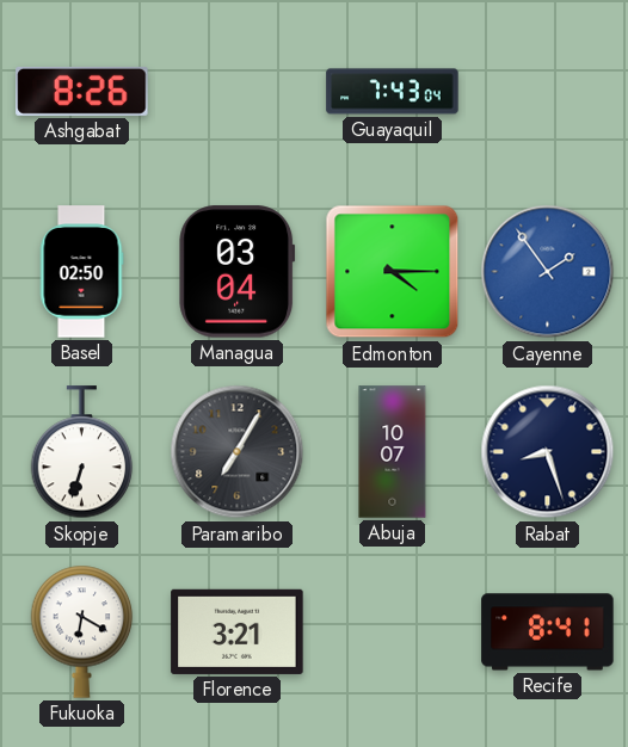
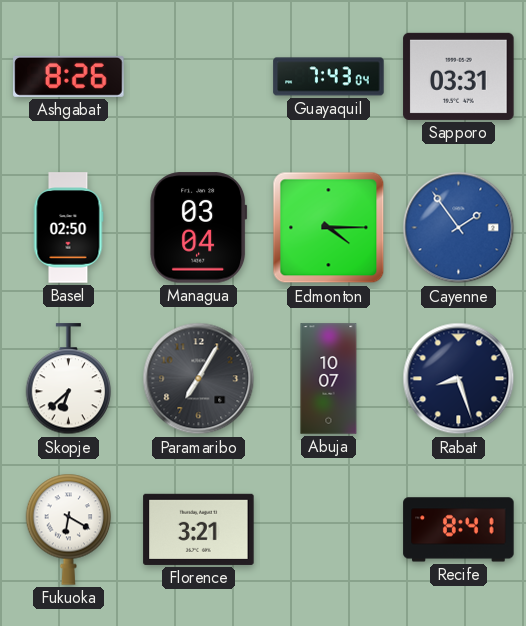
Sapporo: none -> 03:31 (459, 76)
Skopje: 6:33 -> 6:38 (69, 379)
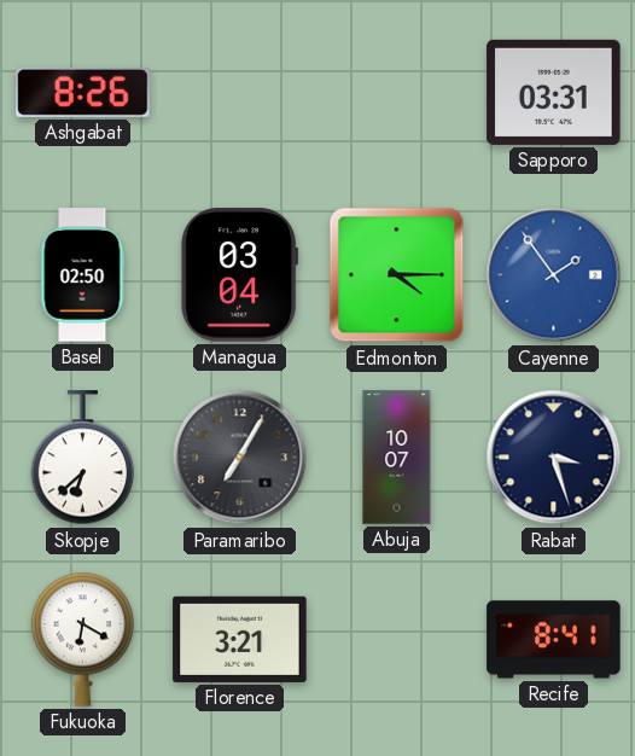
Guayaquil: 7:43 -> none (329, 77)
Rabat: 8:27 -> 3:27 (554, 458)
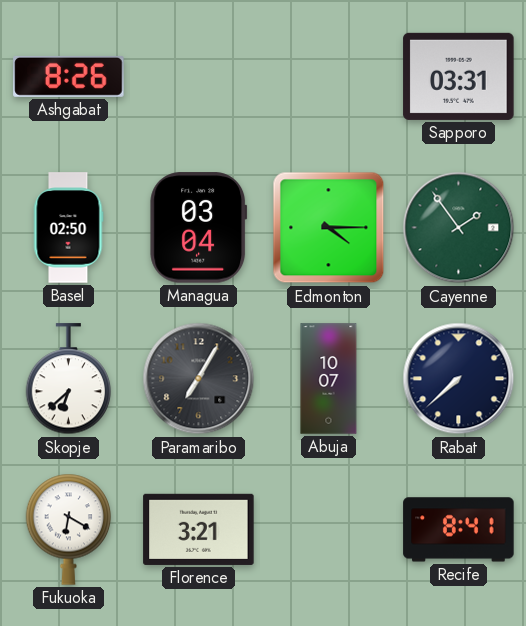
Cayenne dial: blue -> green (459, 228)
Rabat: 3:27 -> 7:38 (459, 379)
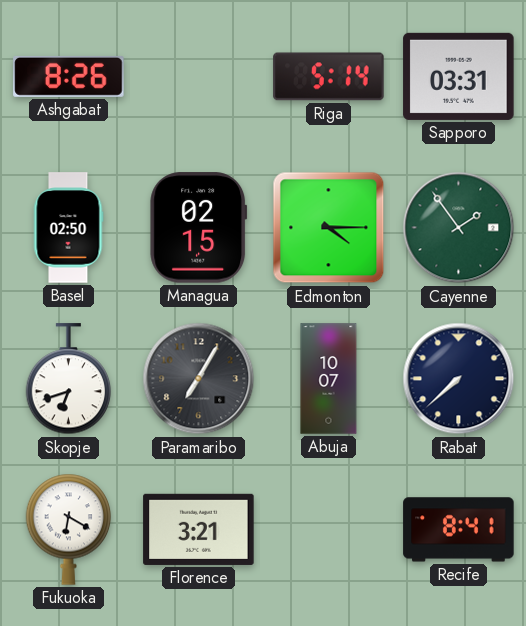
Riga: none -> 5:14 (329, 77)
Managua: 03:04 -> 02:15 (199, 228)
Skopje: 6:38 -> 6:42 (69, 379)
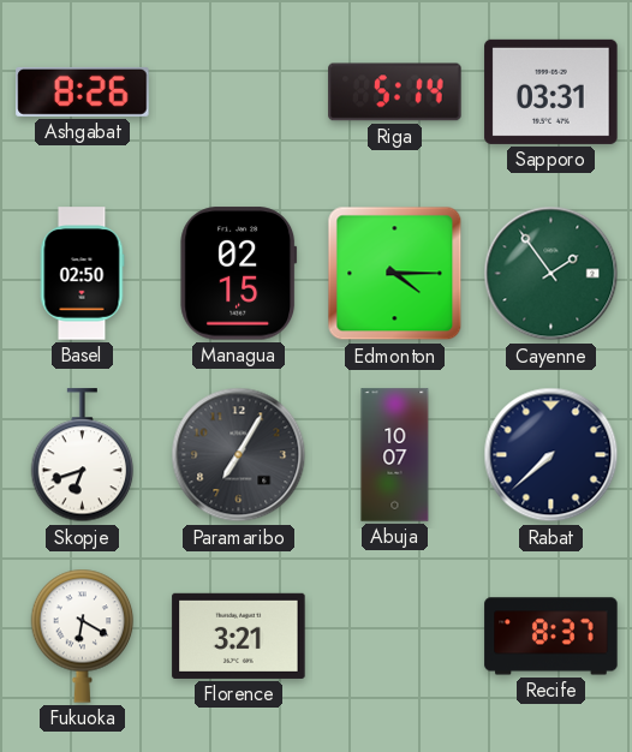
Recife: 8:41 -> 8:37 (551, 637)
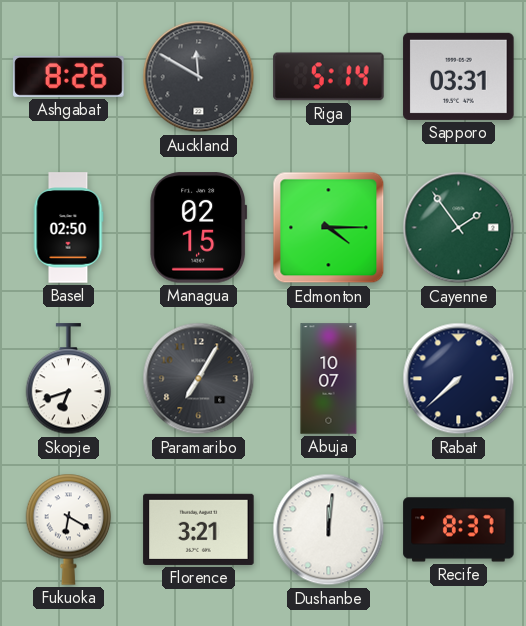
Auckland: none -> 11:50 (199, 77)
Dushanbe: none -> 12:01 (329, 530)
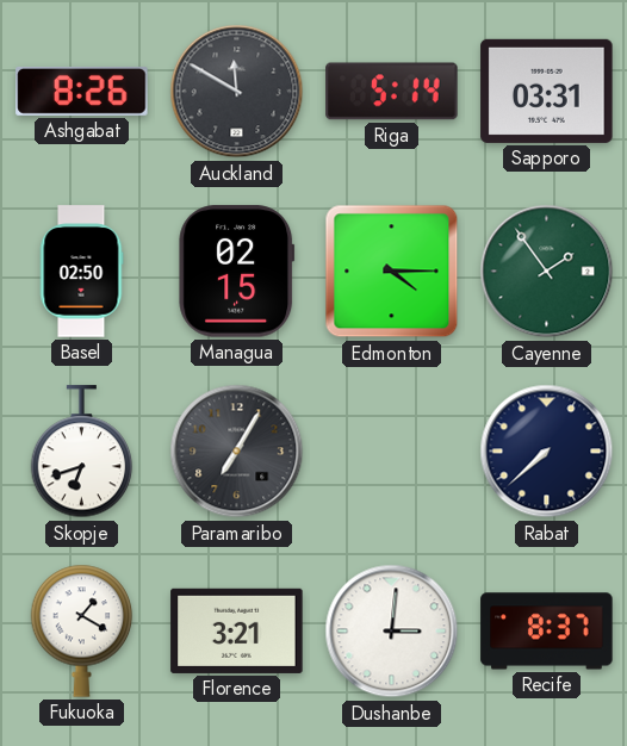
Abuja: 10:07 -> none (329, 379)
Fukuoka: 6:20 -> 1:20 (82, 630)
Dushanbe: 12:01 -> 3:01 (392, 632)
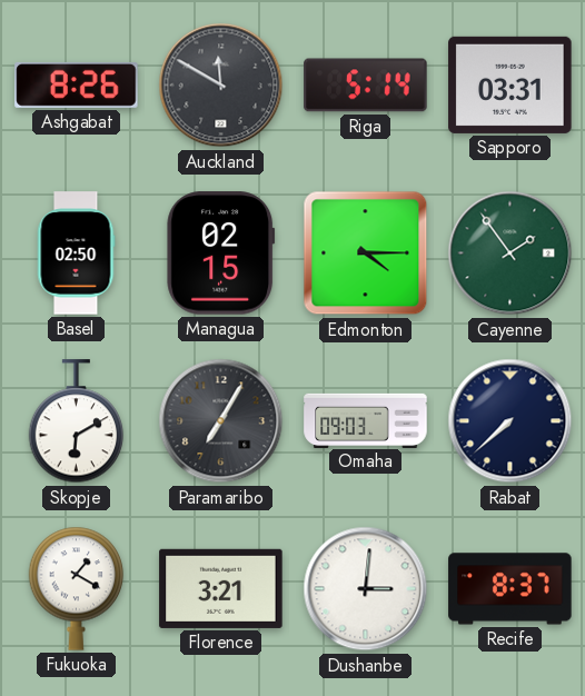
Skopje: 6:42 -> 6:10 (77, 421)
Omaha: none -> 09:03 (366, 420)
